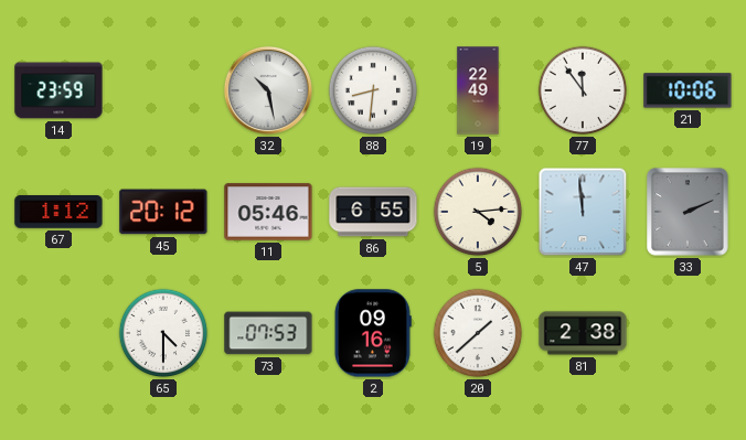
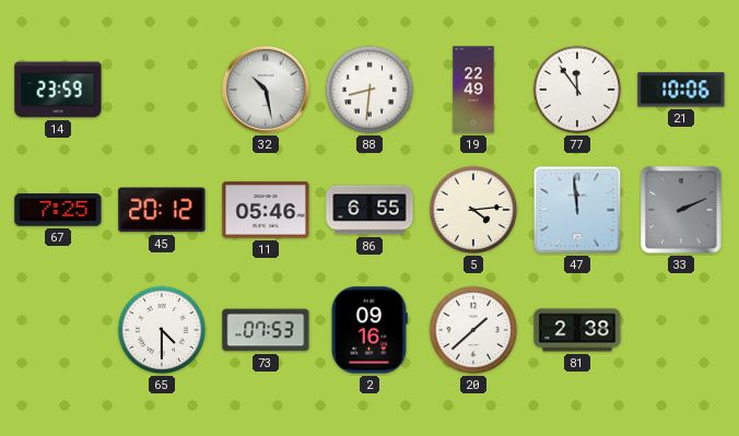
67: 1:12 -> 7:25 (58, 210)
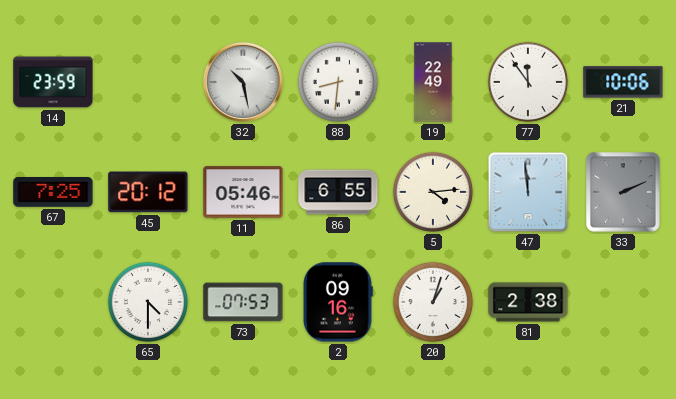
20: 1:38 -> 1:03 (433, 302)
